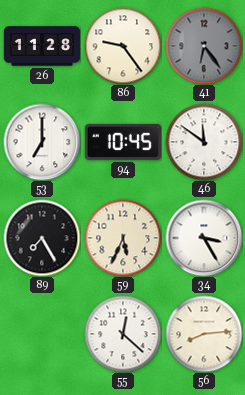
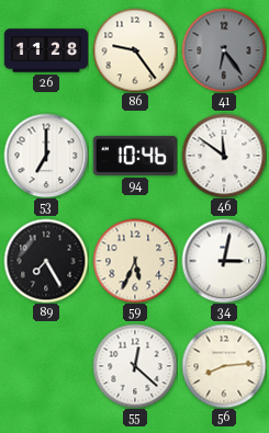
94: 10:45 -> 10:46 (134, 156)
34: 3:25 -> 3:02 (224, 261)
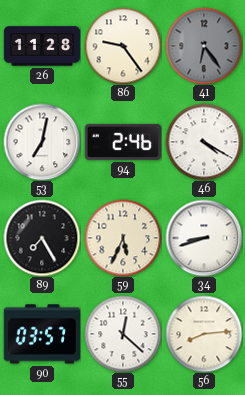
53: 7:00 -> 7:02 (42, 142)
94: 10:46 -> 2:46 (122, 142)
46: 11:51 -> 4:20 (204, 142)
34: 3:02 -> 8:42 (204, 238)
90: none -> 03:57 (41, 334)
